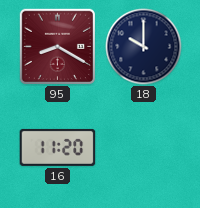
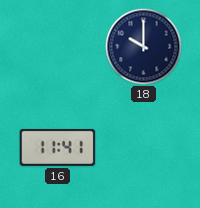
95: 8:20 -> none (57, 46)
16: 11:20 -> 11:41 (58, 147)
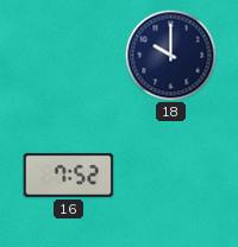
16: 11:41 -> 7:52 (69, 175)
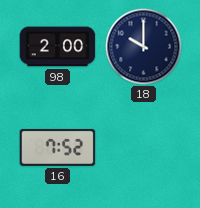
98: none -> 2:00 (58, 47)
